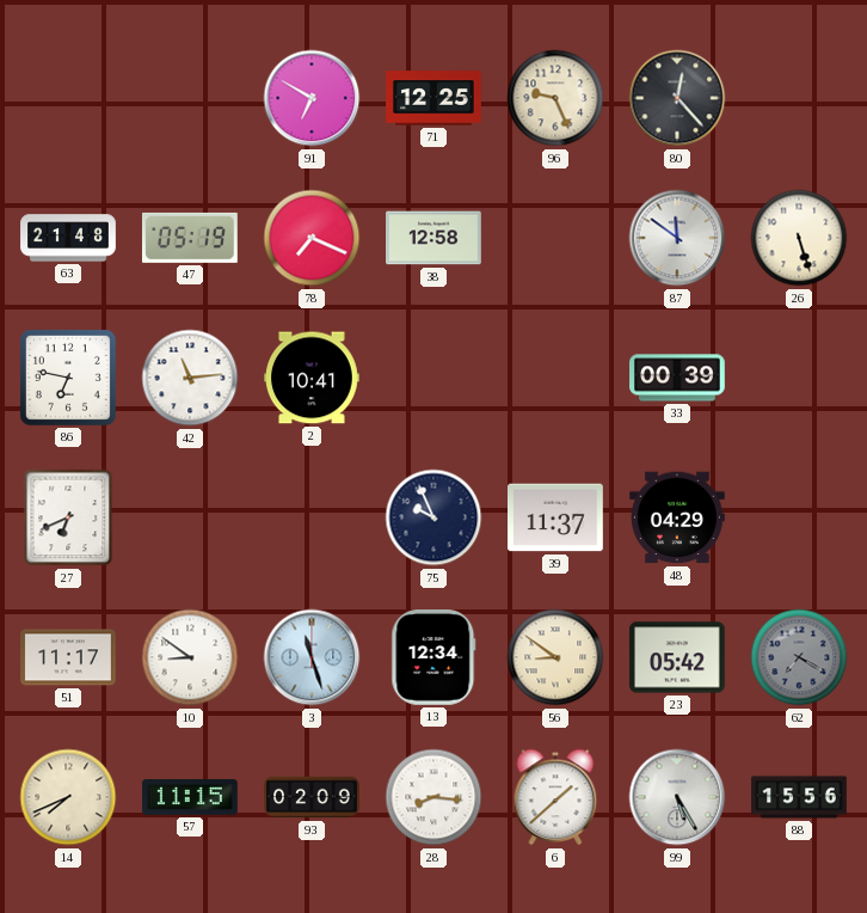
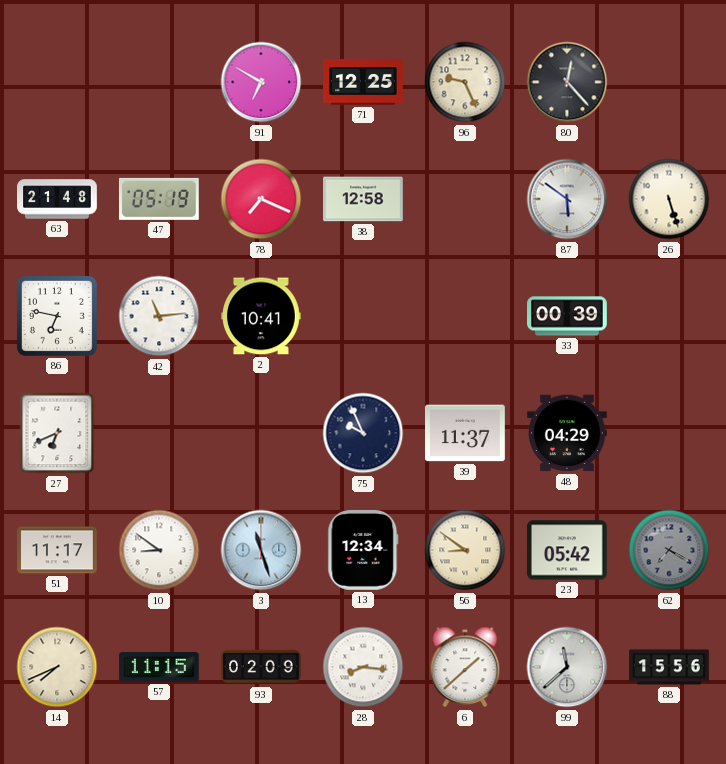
87: 11:51 -> 5:51 (567, 199)
99: 5:25 -> 11:38 (567, 667)
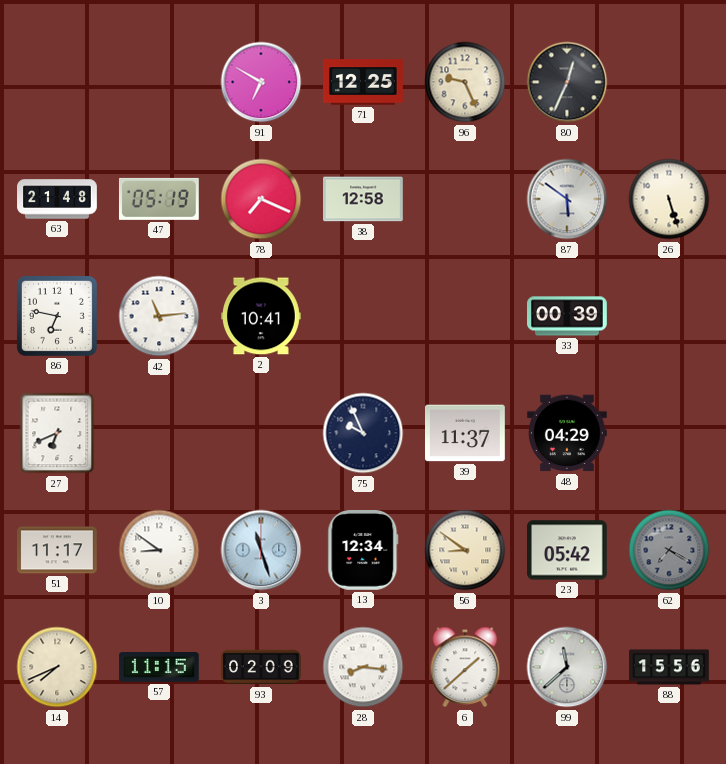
80: 12:23 -> 12:34 (567, 82)
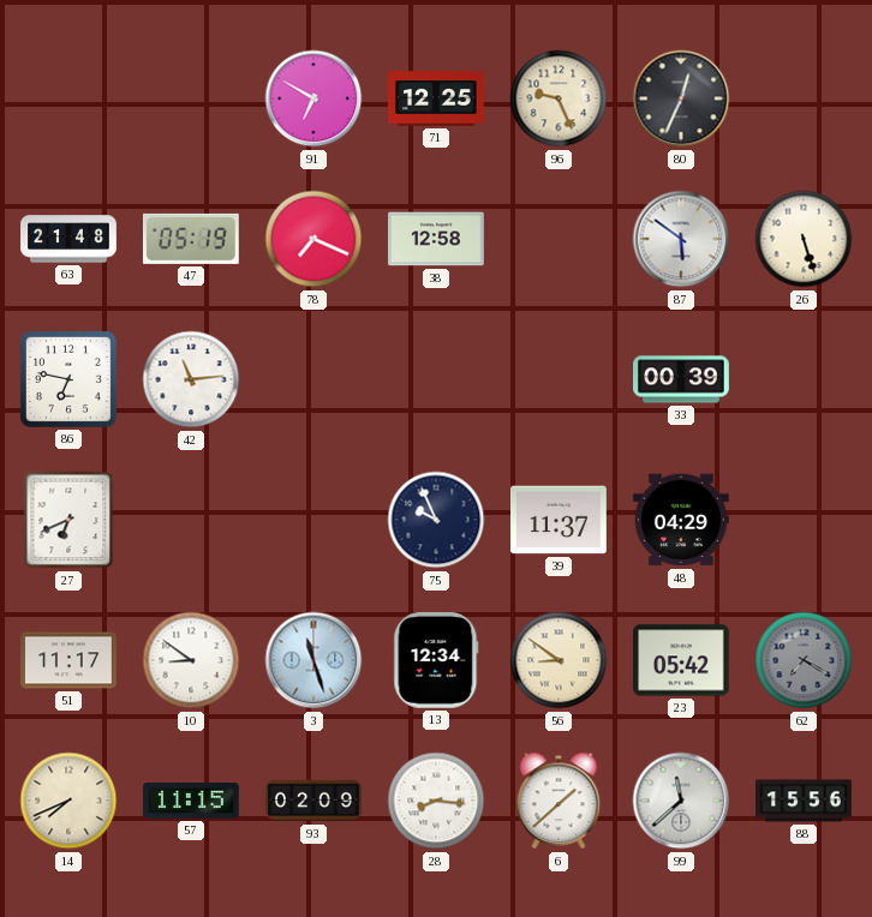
2: 10:41 -> none (262, 316)
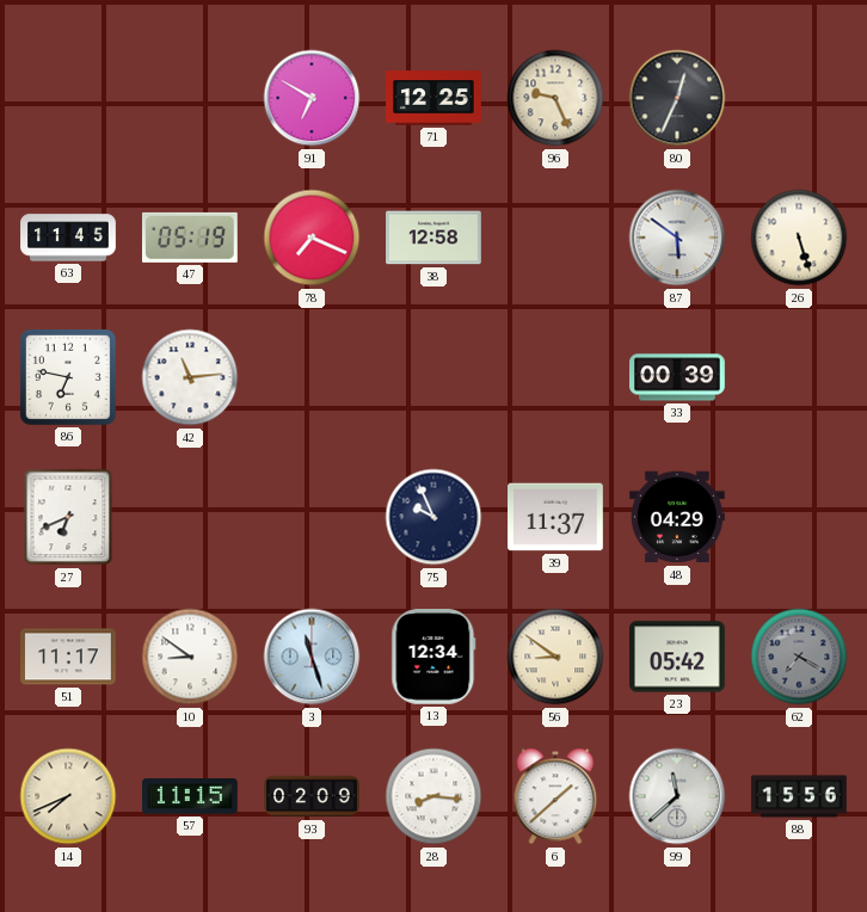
63: 21:48 -> 11:45 (68, 238)
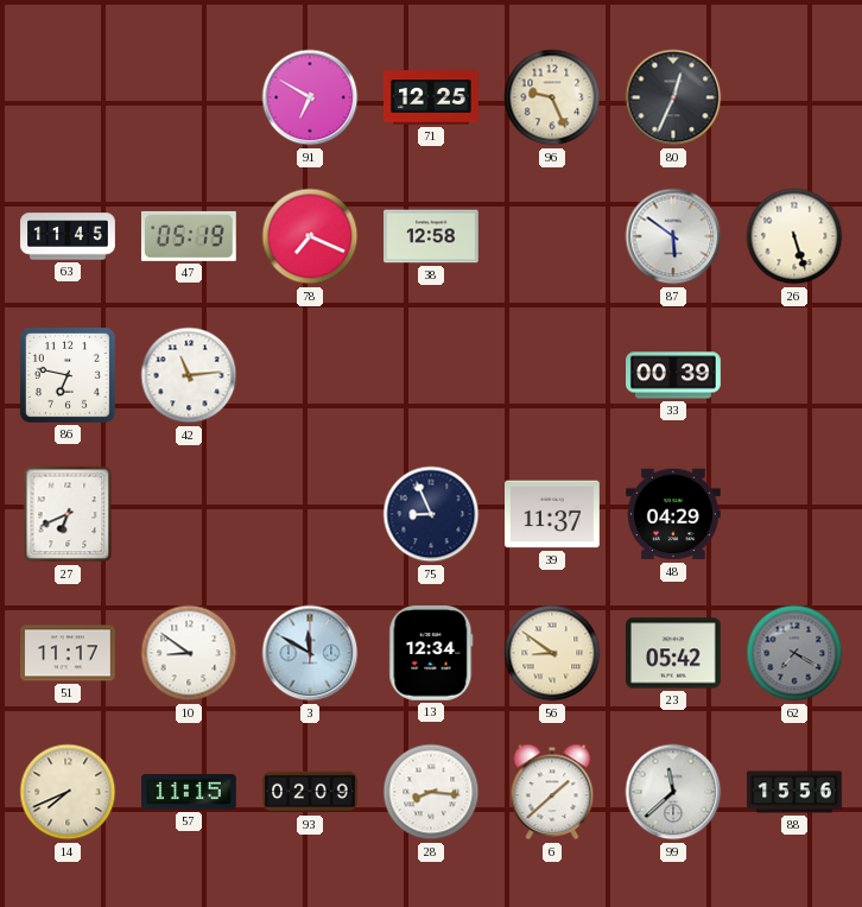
75: 9:56 -> 8:56 (431, 514)
3: 11:27 -> 11:50 (310, 653)
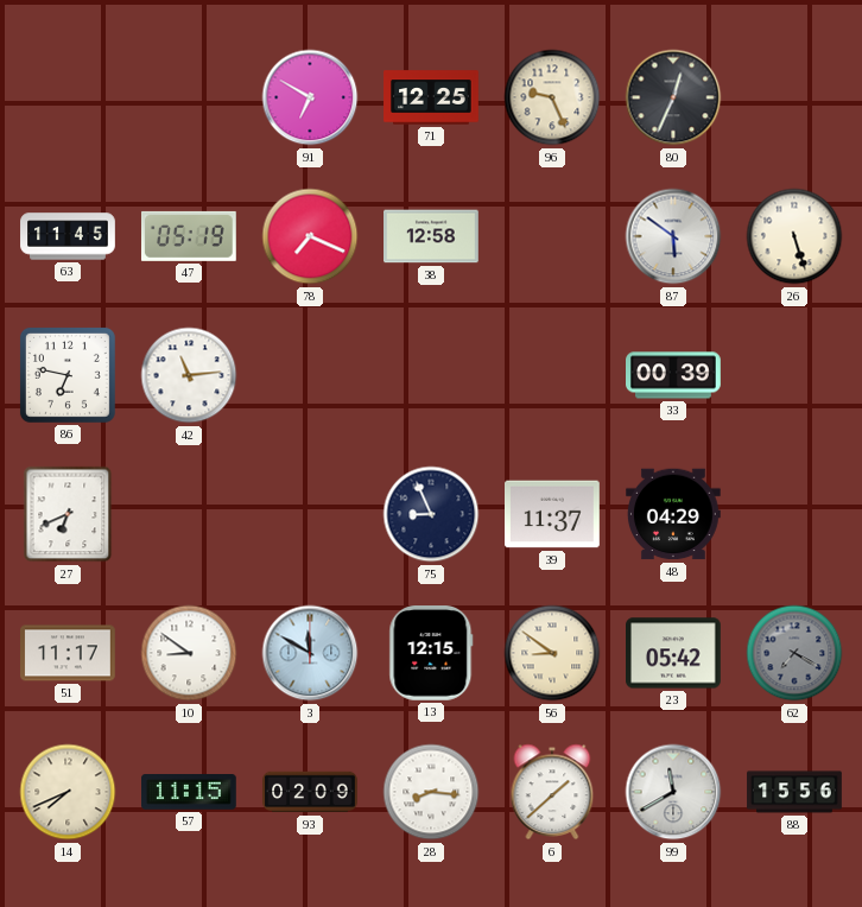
13: 12:34 -> 12:15 (431, 654)
99: 11:38 -> 11:40 (673, 792)
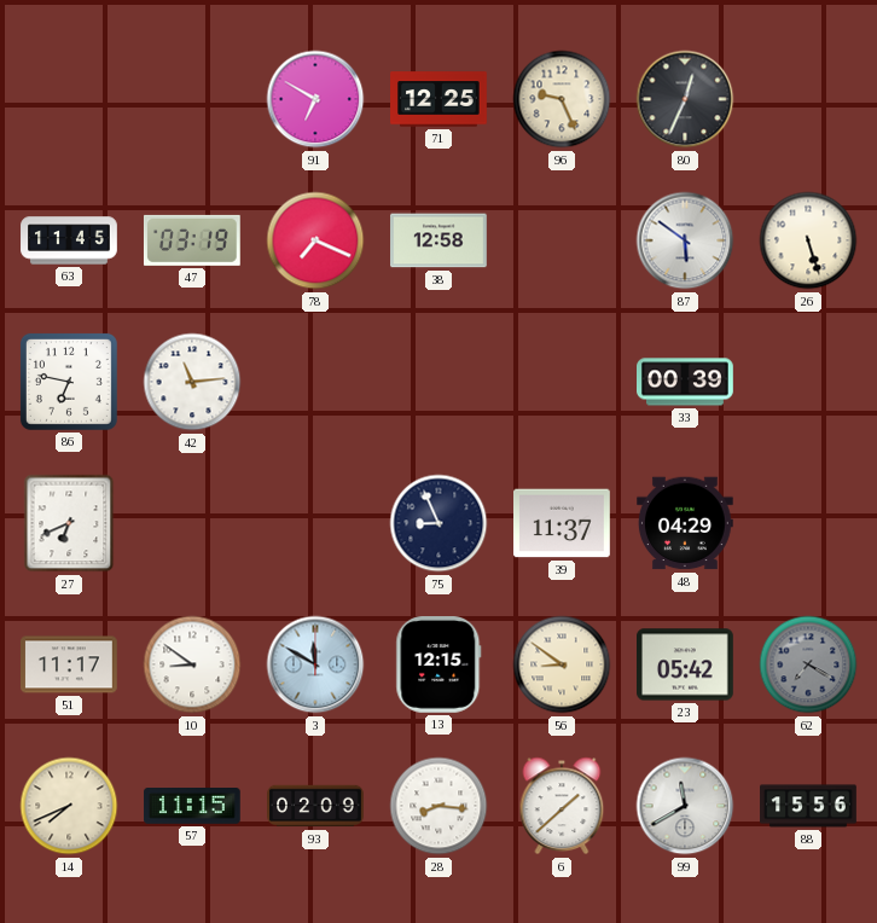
47: 05:19 -> 03:19 (192, 240)
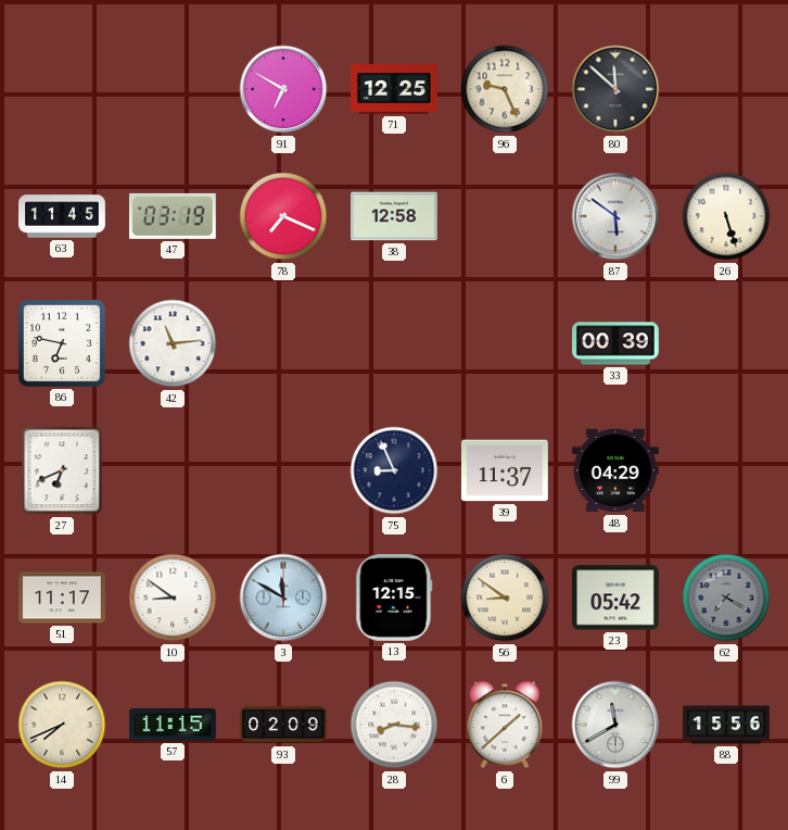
80: 12:34 -> 11:52 (615, 89)
